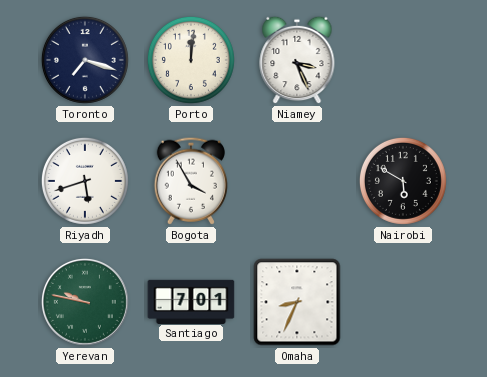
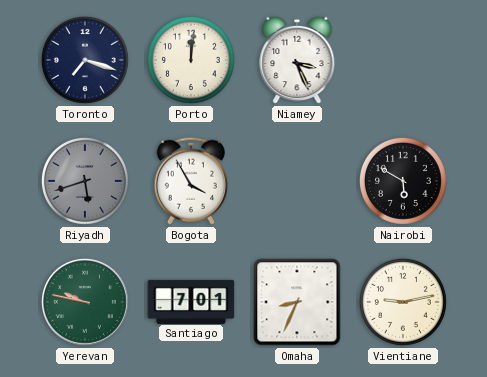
Riyadh dial: white -> grey (85, 181)
Vientiane: none -> 9:13 (403, 302)
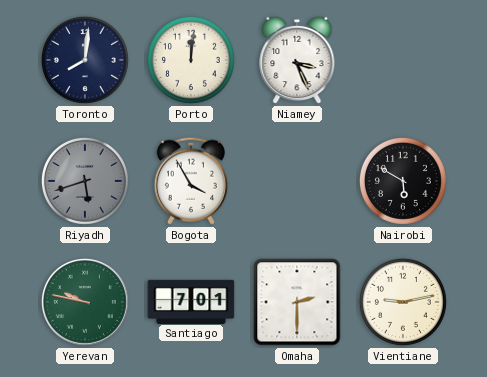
Toronto: 7:18 -> 8:01 (85, 60)
Omaha: 8:34 -> 2:30 (297, 302)
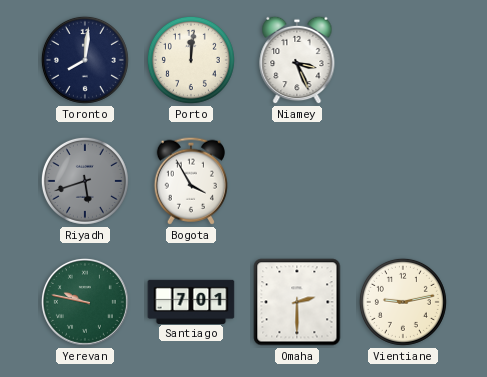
Nairobi: 5:50 -> none (403, 181)
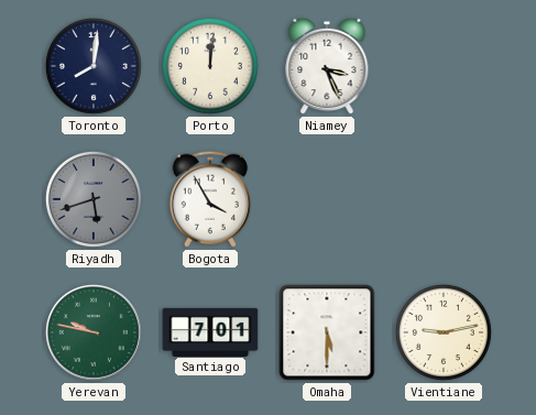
Omaha: 2:30 -> 5:30 (327, 332)
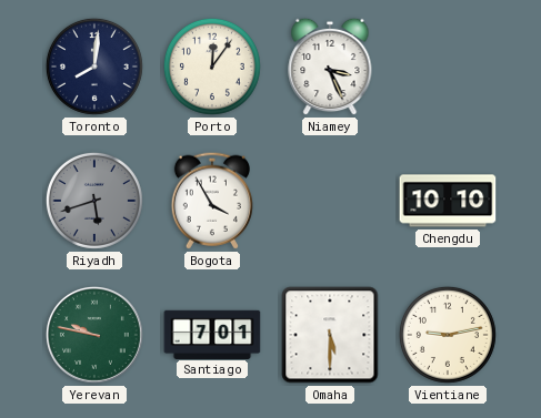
Porto: 12:01 -> 12:06 (212, 67)
Chengdu: none -> 10:10 (448, 201)
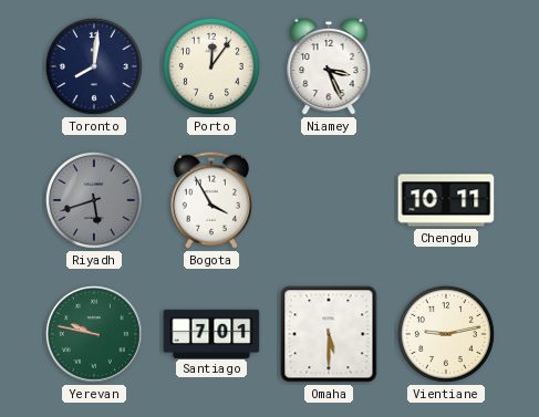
Chengdu: 10:10 -> 10:11 (446, 200)
